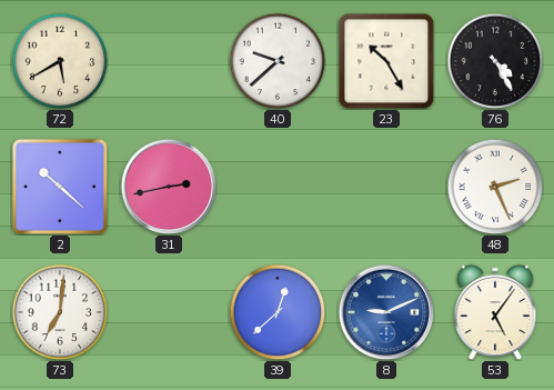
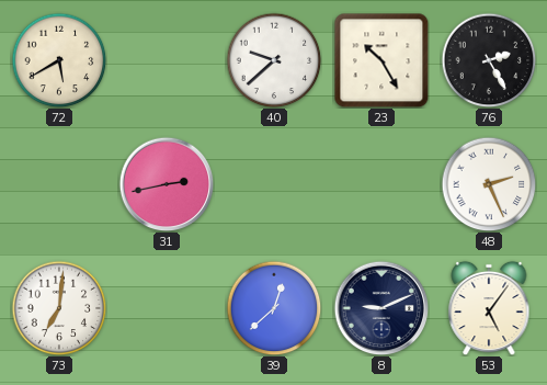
76: 4:25 -> 2:25 (489, 60)
2: 10:22 -> none (60, 187)
8 dial: blue -> navy (381, 308)
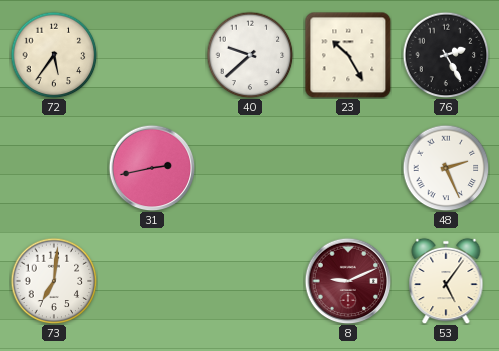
72: 5:40 -> 5:36 (54, 55)
39: 12:38 -> none (274, 308)
8 dial: navy -> burgundy (348, 281)
